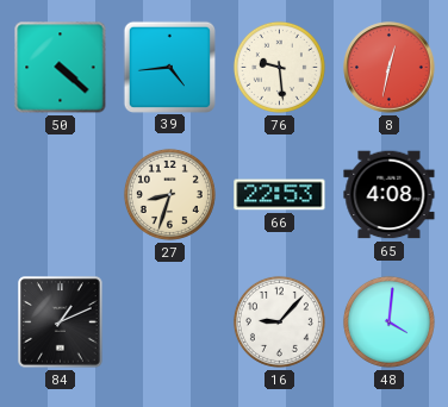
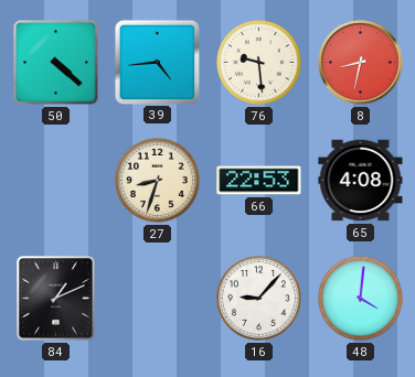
8: 12:32 -> 8:32 (361, 63)
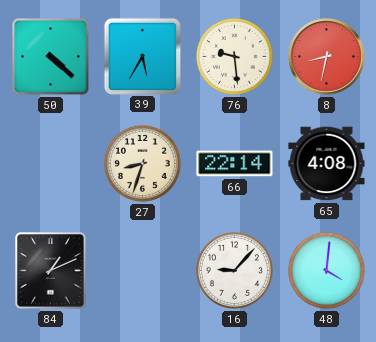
39: 4:44 -> 5:35 (142, 56)
66: 22:53 -> 22:14 (235, 164)
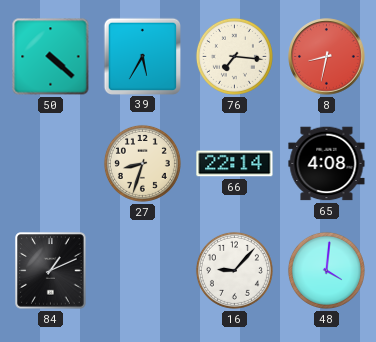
76: 9:29 -> 7:16 (234, 56)
